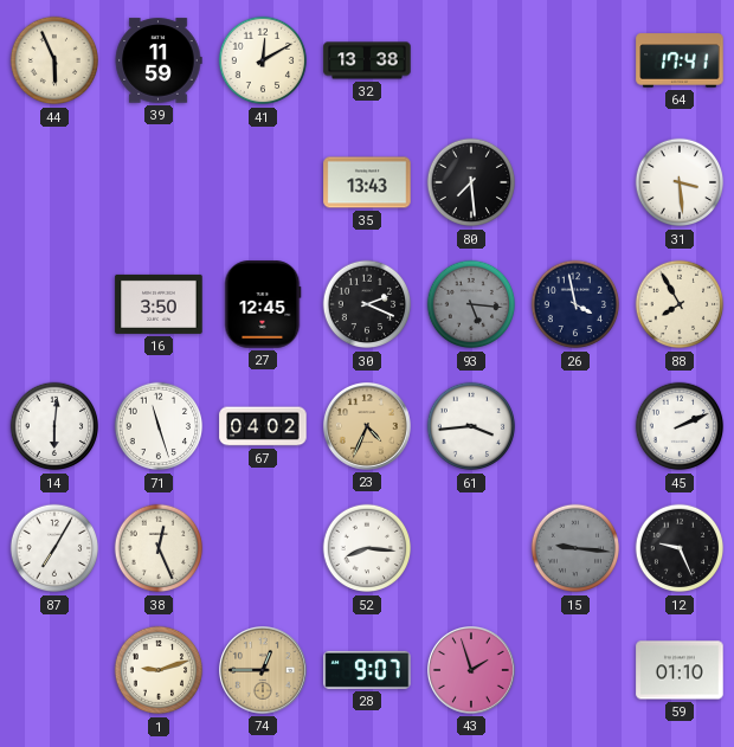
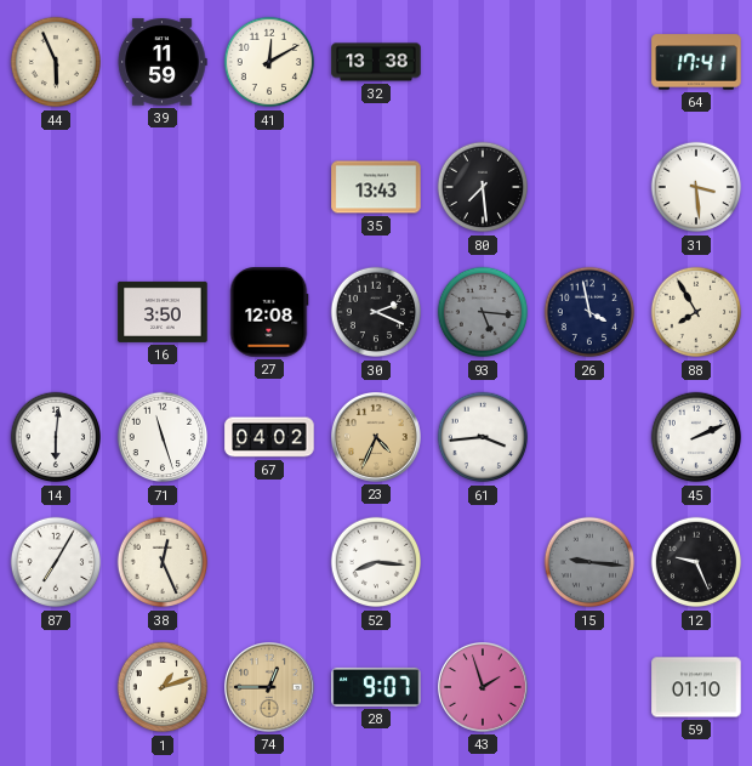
27: 12:45 -> 12:08 (269, 312)
1: 9:12 -> 1:12 (163, 687)
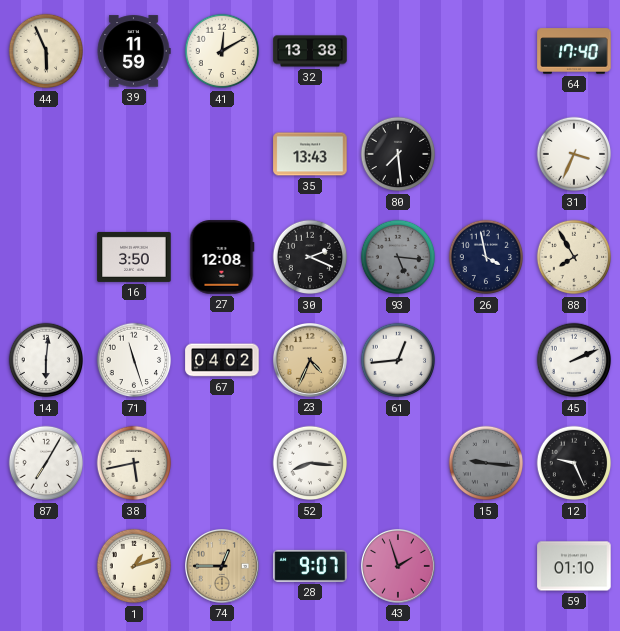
64: 17:41 -> 17:40 (574, 51)
31: 3:29 -> 3:34 (574, 154)
61: 3:44 -> 12:44 (398, 360)
38: 12:26 -> 5:43 (134, 463)
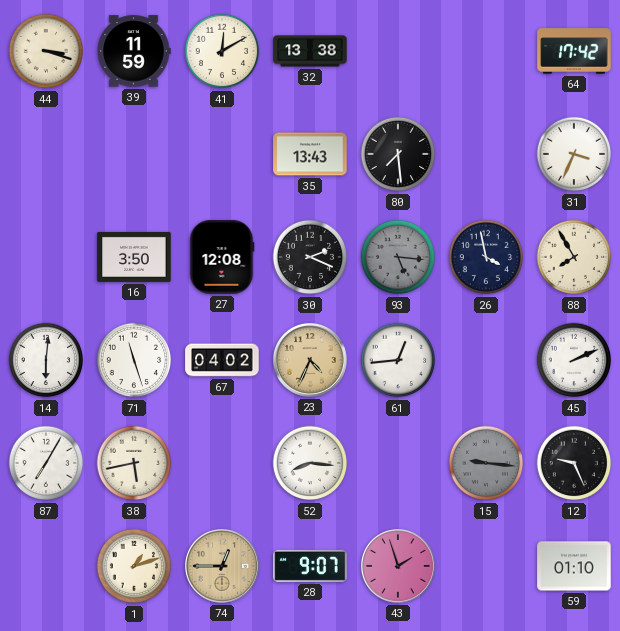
44: 5:56 -> 3:18 (46, 51)
64: 17:40 -> 17:42 (574, 51)
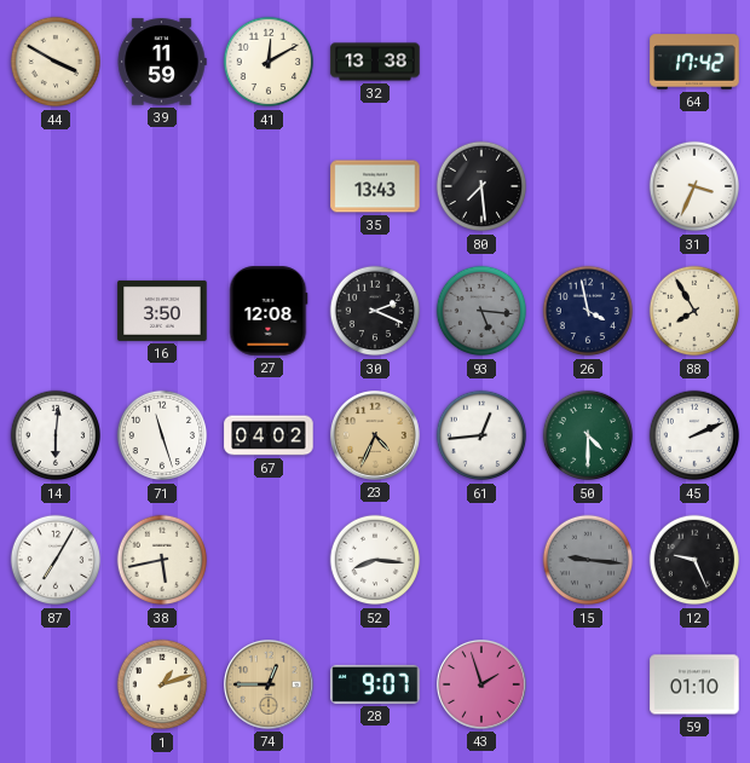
44: 3:18 -> 3:50 (56, 62)
50: none -> 4:30 (588, 435)
